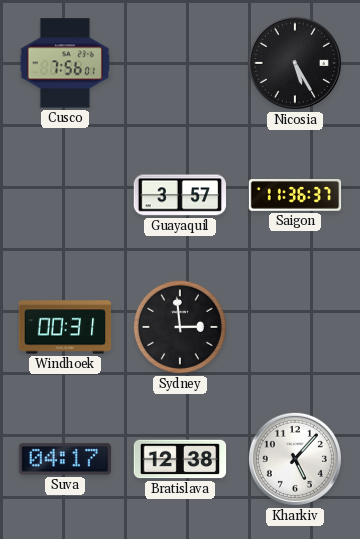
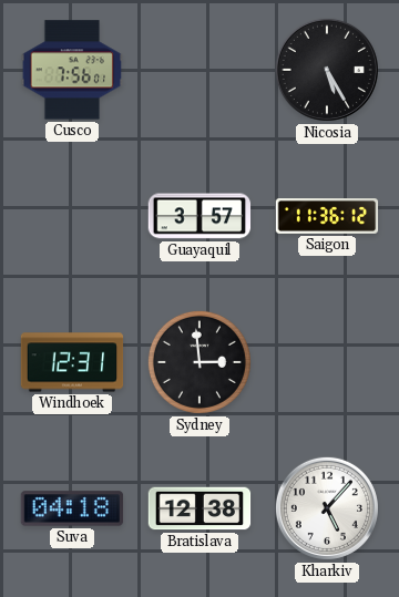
Saigon: 11:36:37 -> 11:36:12 (327, 217)
Windhoek: 00:31 -> 12:31 (72, 362)
Suva: 04:17 -> 04:18 (72, 508)
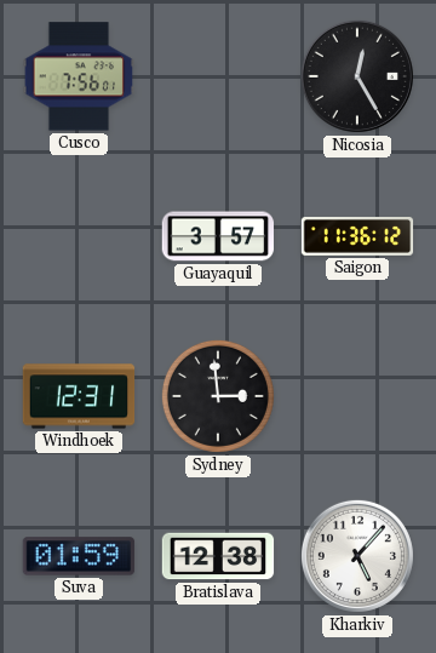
Nicosia: 5:25 -> 12:25 (357, 76)
Suva: 04:18 -> 01:59 (79, 556)
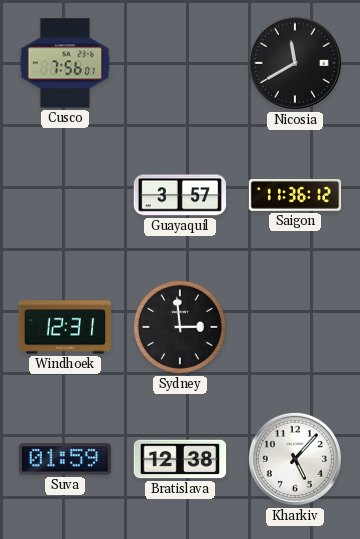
Nicosia: 12:25 -> 11:40 (295, 63)
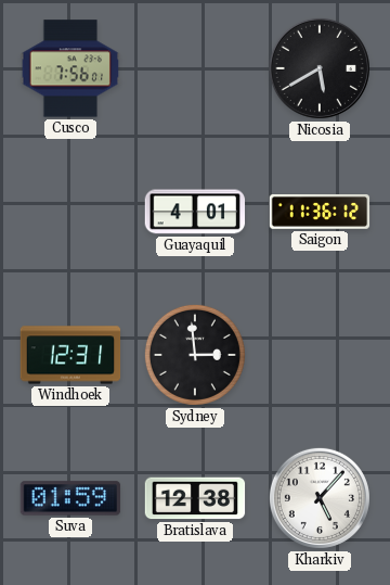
Nicosia: 11:40 -> 5:40 (320, 68)
Guayaquil: 3:57 -> 4:01 (195, 212)
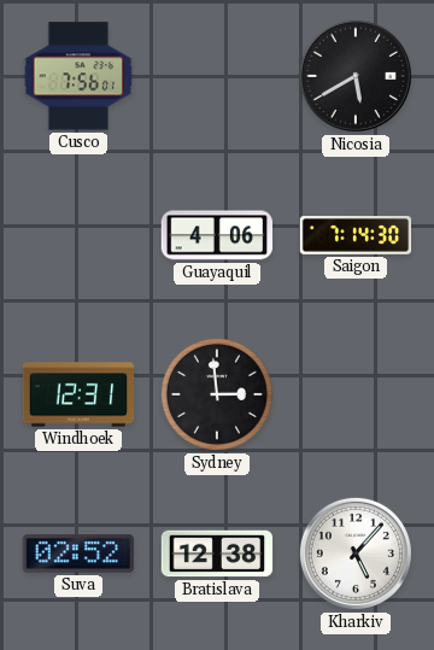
Guayaquil: 4:01 -> 4:06 (217, 235)
Saigon: 11:36 -> 7:14 (356, 236)
Suva: 01:59 -> 02:52 (78, 554)
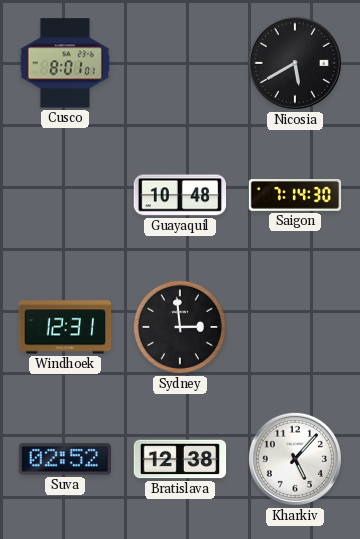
Cusco: 7:56 -> 8:01 (65, 63)
Guayaquil: 4:06 -> 10:48 (180, 195)
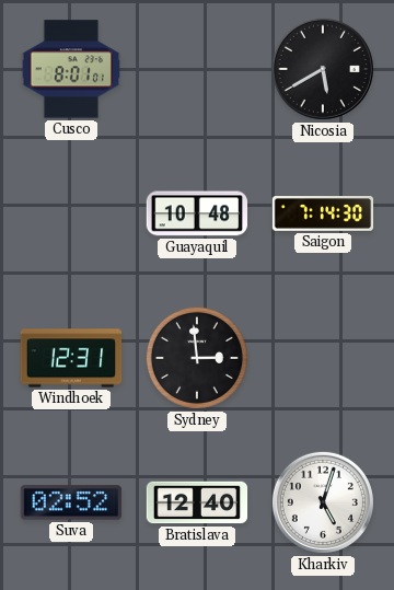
Bratislava: 12:38 -> 12:40 (197, 502)
Kharkiv: 5:07 -> 5:03 (323, 502)
